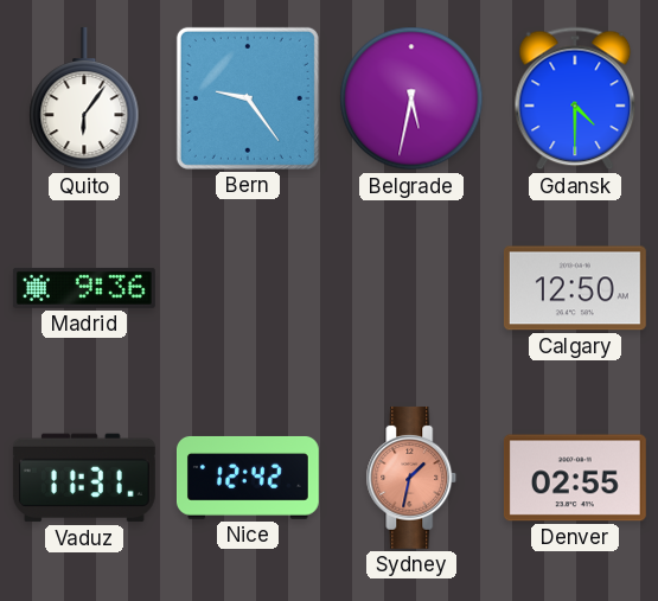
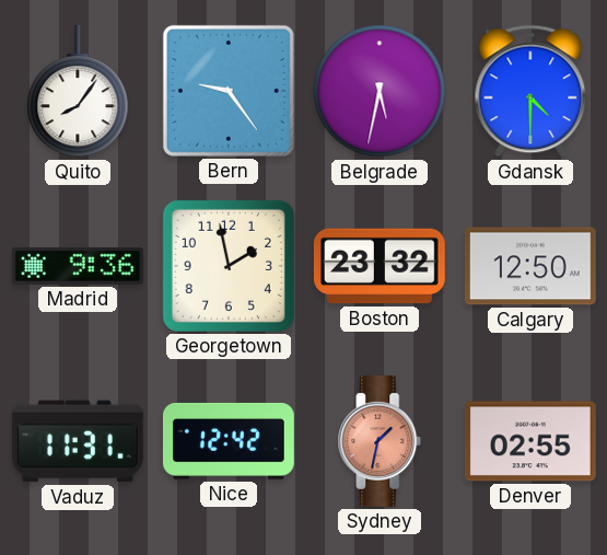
Quito: 6:06 -> 8:06 (78, 91)
Georgetown: none -> 1:58 (229, 266)
Boston: none -> 23:32 (380, 266)
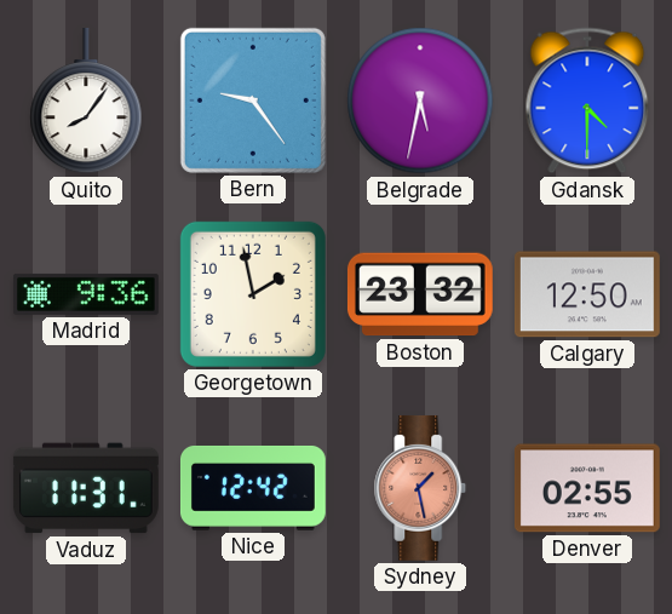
Sydney: 1:32 -> 1:28 (420, 488)
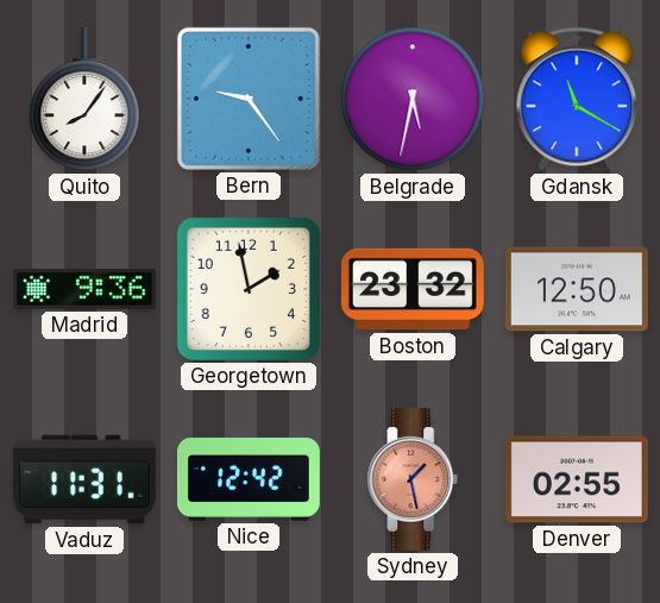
Gdansk: 4:30 -> 11:20 (577, 99)
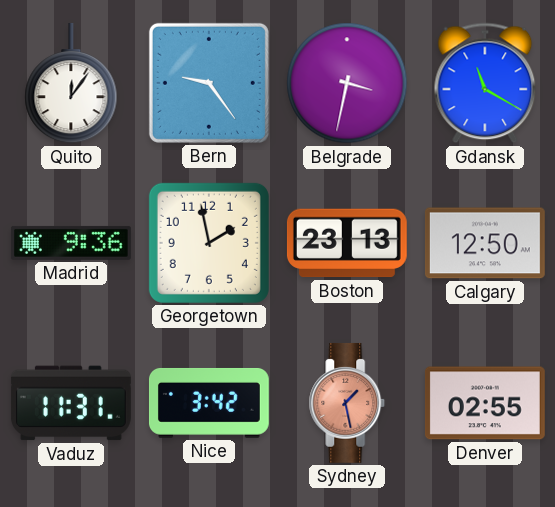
Quito: 8:06 -> 12:06 (71, 83)
Belgrade: 5:32 -> 3:32 (347, 83)
Boston: 23:32 -> 23:13 (347, 243)
Nice: 12:42 -> 3:42 (209, 403)
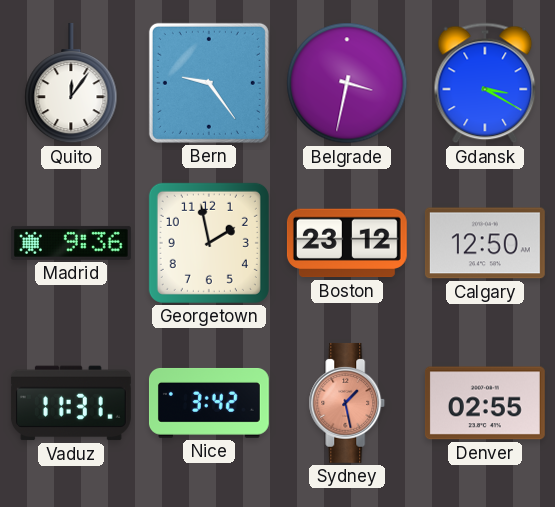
Gdansk: 11:20 -> 3:20 (485, 83)
Boston: 23:13 -> 23:12 (347, 243)
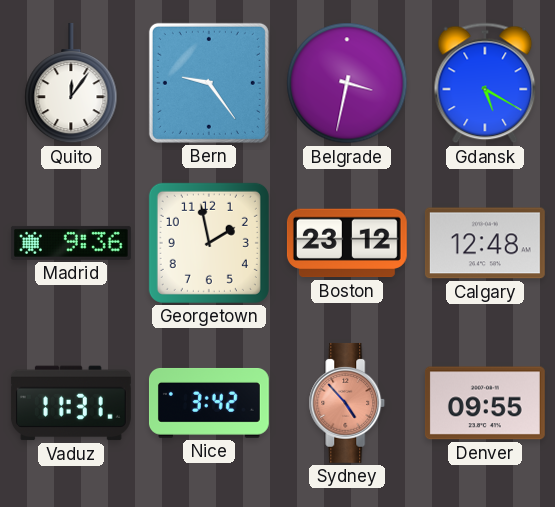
Gdansk: 3:20 -> 5:20 (485, 83)
Calgary: 12:50 -> 12:48 (485, 243)
Sydney: 1:28 -> 4:53 (347, 403)
Denver: 02:55 -> 09:55 (485, 403)
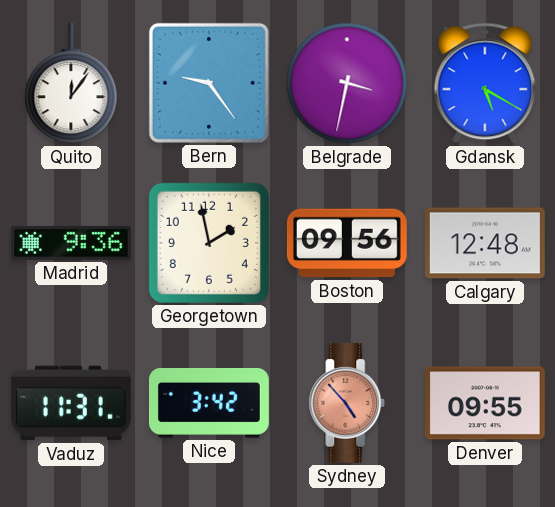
Boston: 23:12 -> 09:56 (347, 243)
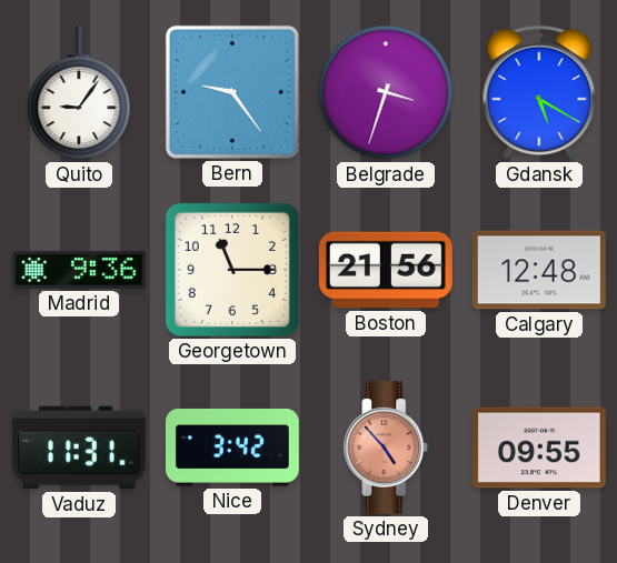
Quito: 12:06 -> 9:06 (79, 92)
Belgrade: 3:32 -> 3:33 (386, 92)
Georgetown: 1:58 -> 11:15 (232, 270)
Boston: 09:56 -> 21:56 (386, 270)
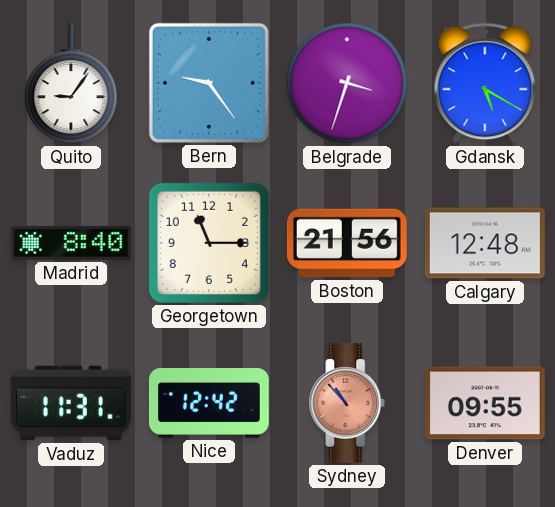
Madrid: 9:36 -> 8:40 (71, 243)
Nice: 3:42 -> 12:42 (209, 403)
Sydney: 4:53 -> 10:53 (347, 403)
